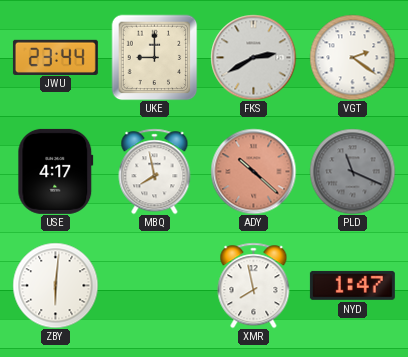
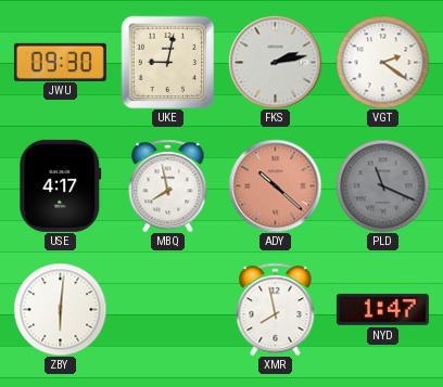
JWU: 23:44 -> 09:30 (60, 62)
UKE: 9:00 -> 9:02 (167, 62)
FKS: 2:40 -> 2:13 (275, 62)
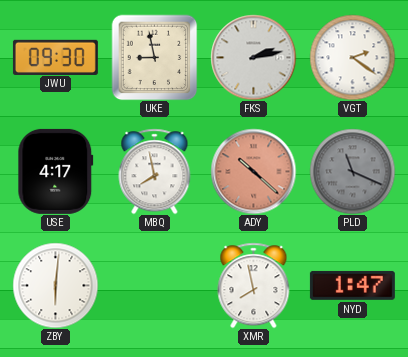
UKE: 9:02 -> 8:58 (154, 57)
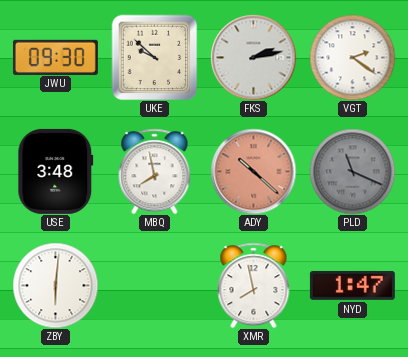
UKE: 8:58 -> 9:52 (154, 57)
USE: 4:17 -> 3:48 (56, 171)
